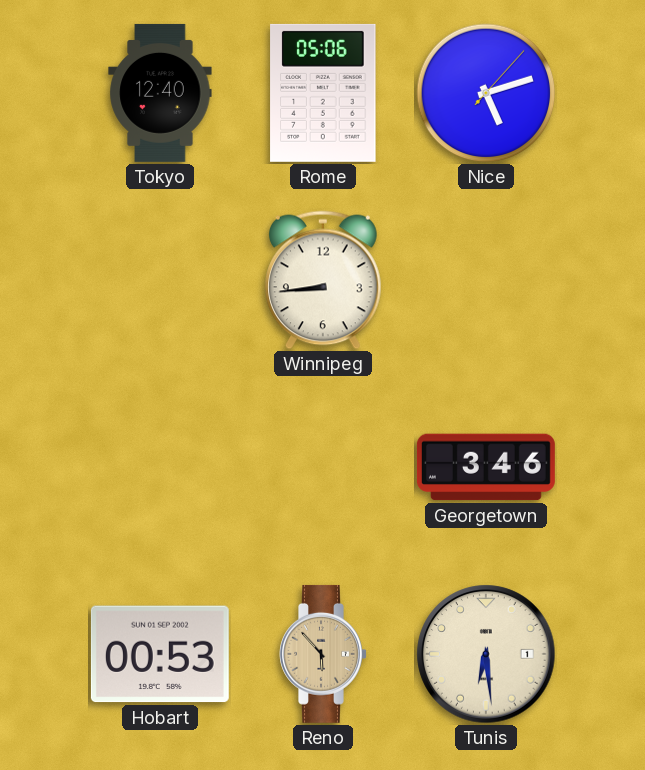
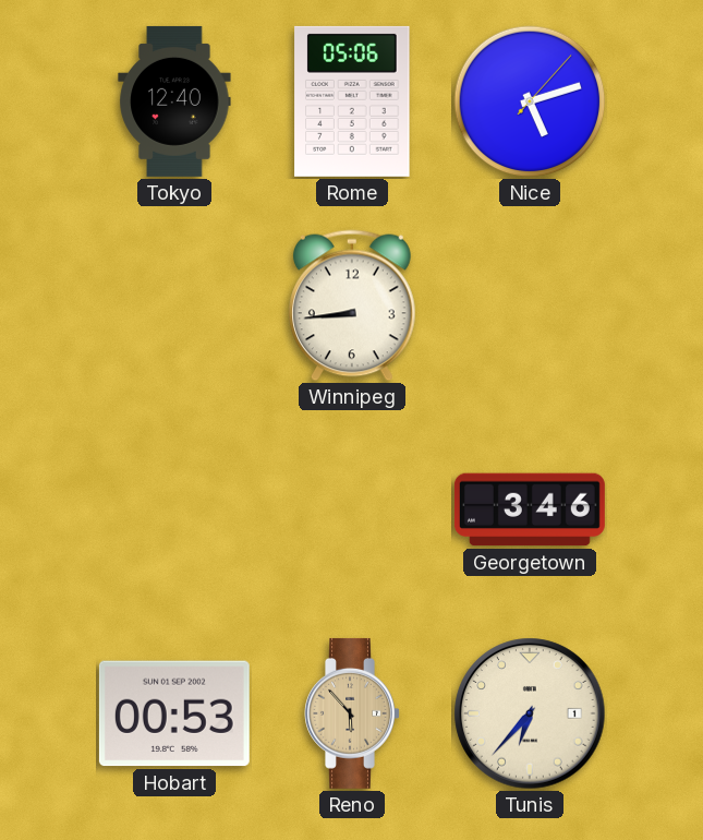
Tunis: 6:29 -> 6:37 (530, 713)
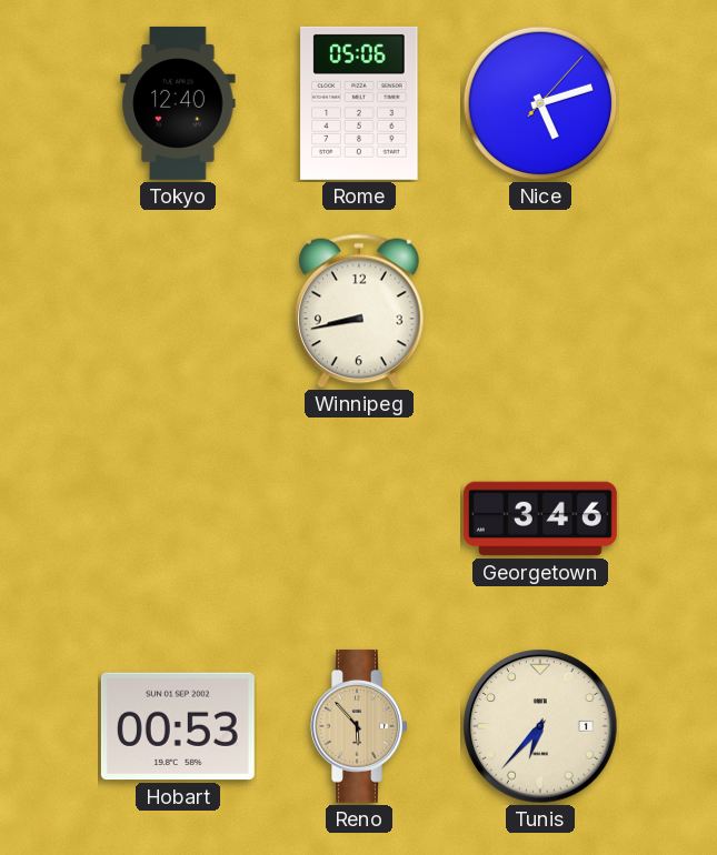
Winnipeg: 8:44 -> 8:43 (359, 311)
